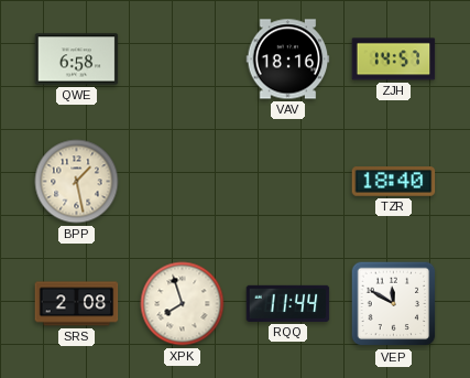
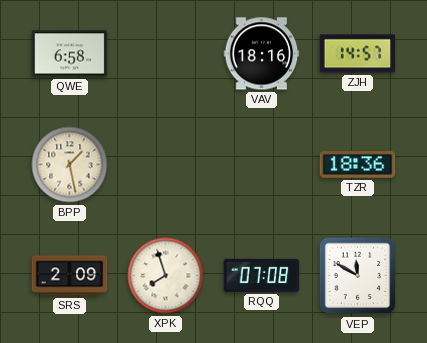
TZR: 18:40 -> 18:36 (358, 165)
SRS: 2:08 -> 2:09 (70, 276)
RQQ: 11:44 -> 07:08 (262, 275)
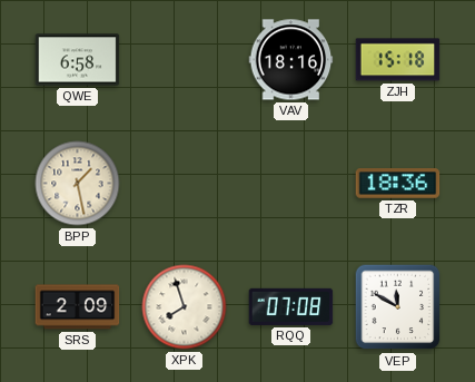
ZJH: 14:57 -> 15:18 (398, 60)
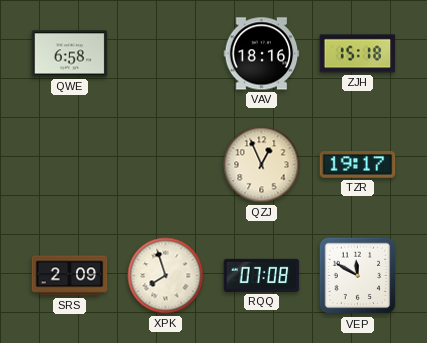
BPP: 1:28 -> none (78, 184)
QZJ: none -> 12:56 (262, 165)
TZR: 18:36 -> 19:17 (358, 165)
